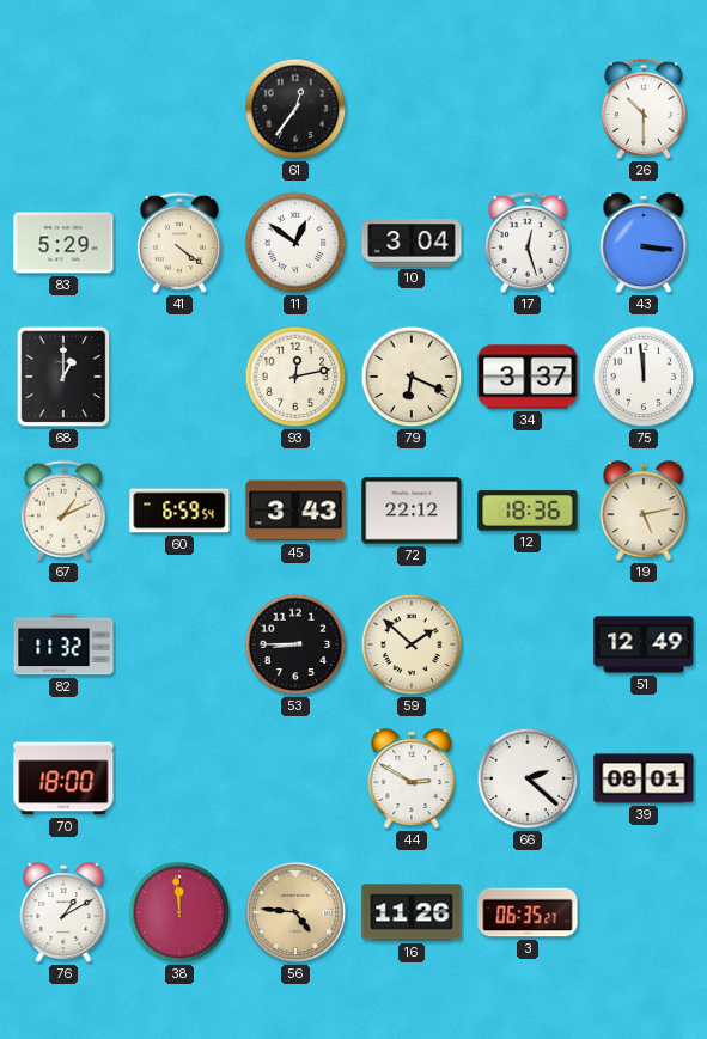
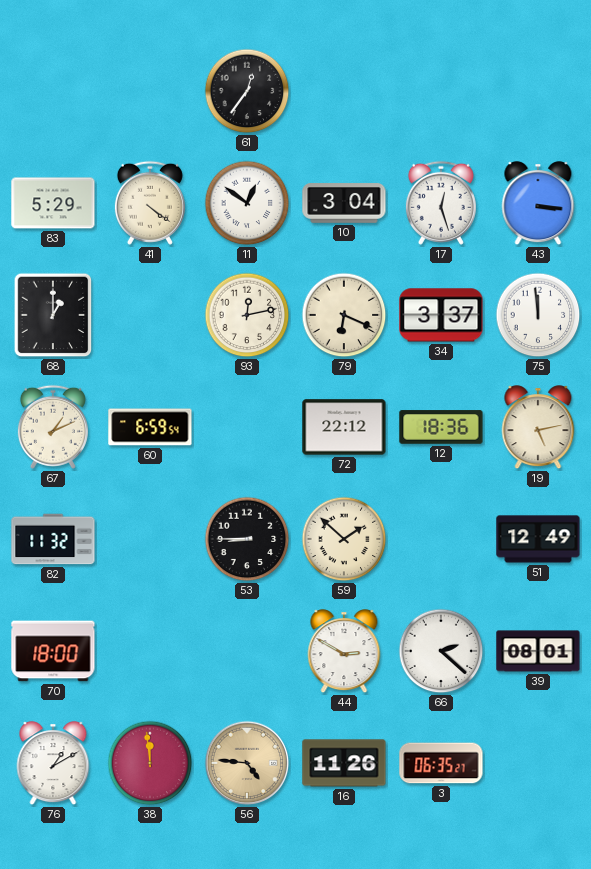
26: 10:30 -> none (644, 109)
45: 3:43 -> none (295, 511)
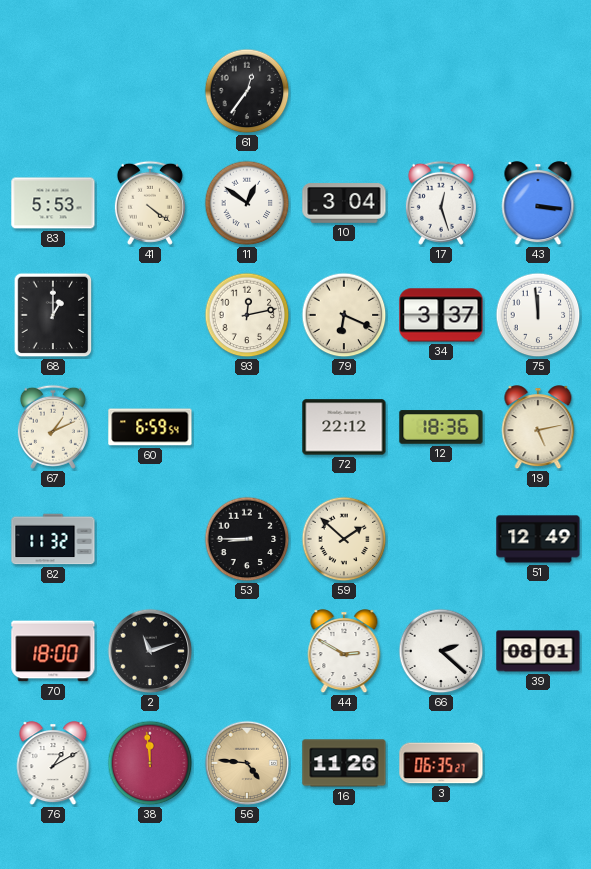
83: 5:29 -> 5:53 (53, 203)
2: none -> 11:12 (150, 651)
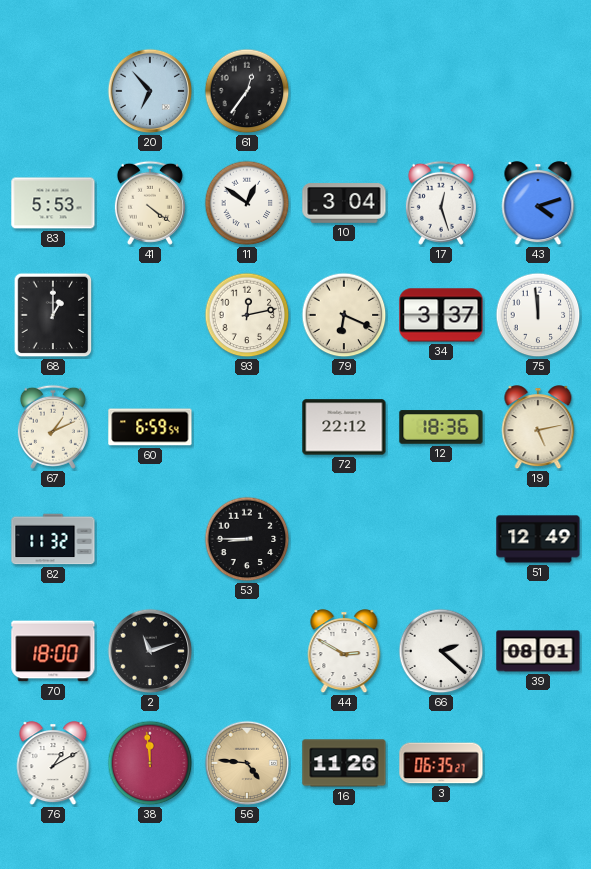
20: none -> 6:53 (150, 91)
43: 3:16 -> 4:12 (538, 204)
59: 1:52 -> none (344, 539)
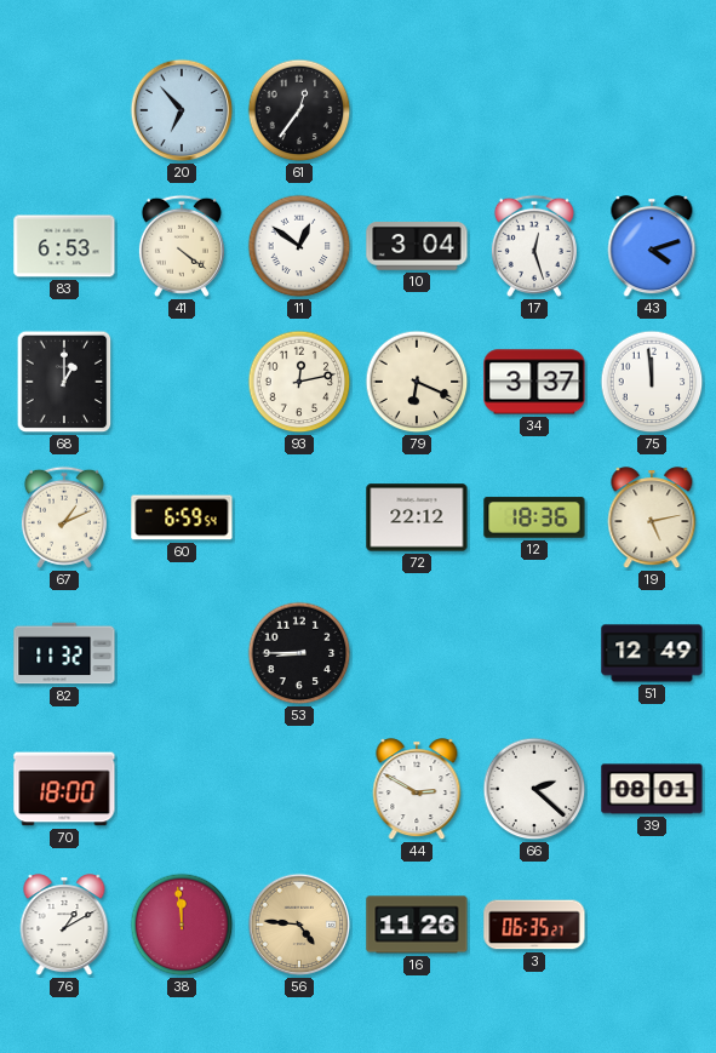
83: 5:53 -> 6:53 (64, 246)
2: 11:12 -> none (150, 651)
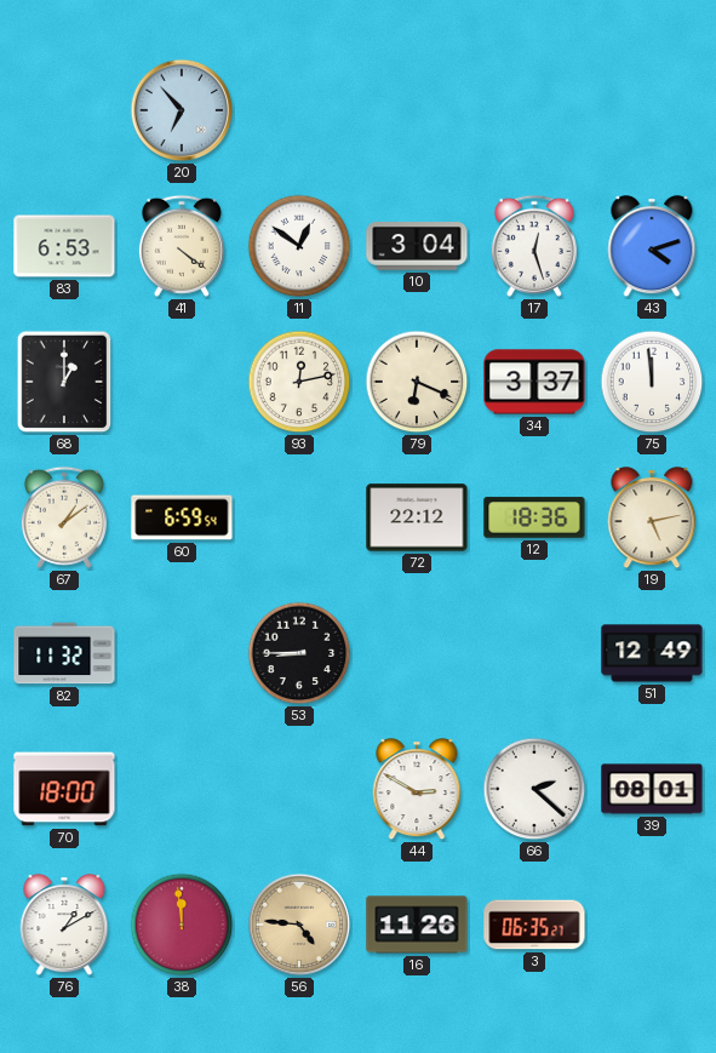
61: 12:36 -> none (299, 110)
67: 1:11 -> 1:09 (64, 517)
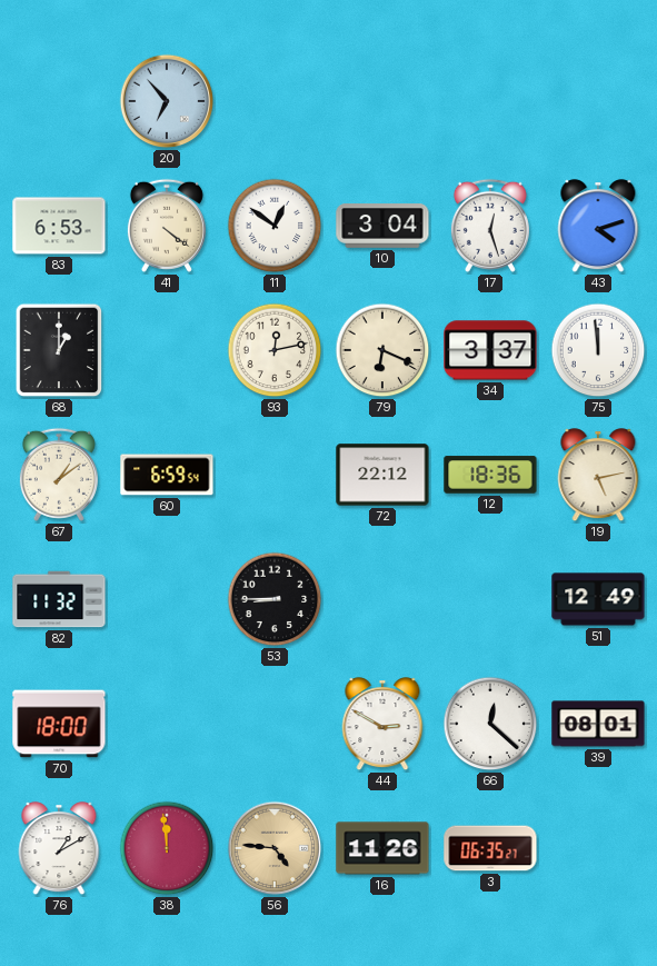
66: 2:22 -> 12:22 (490, 724)
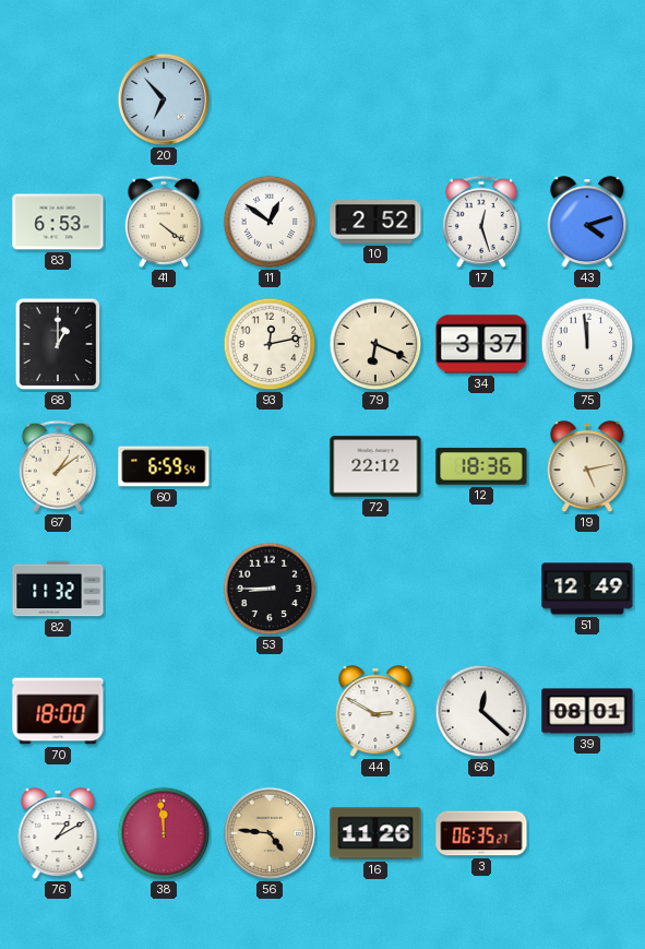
10: 3:04 -> 2:52 (375, 222)
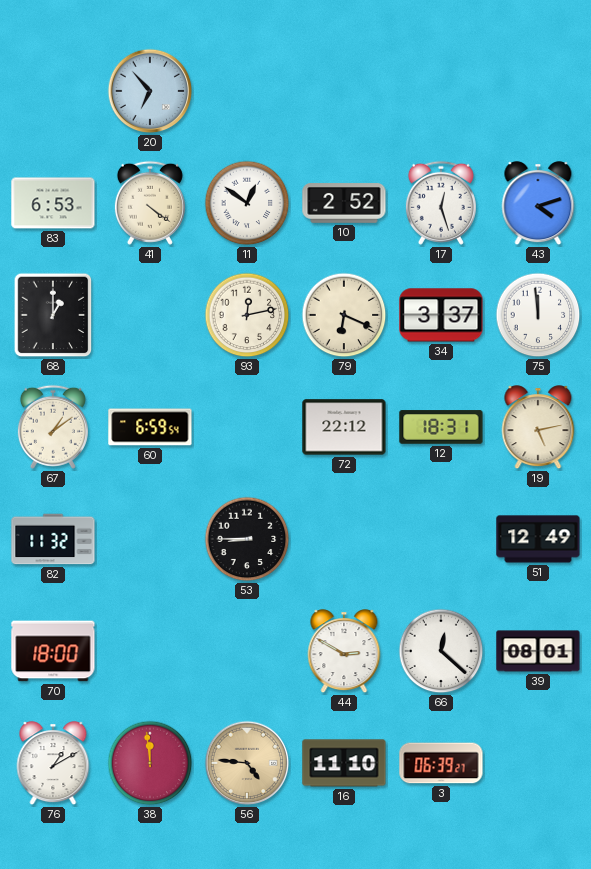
12: 18:36 -> 18:31 (441, 427)
16: 11:26 -> 11:10 (344, 763)
3: 06:35 -> 06:39 (441, 763)
